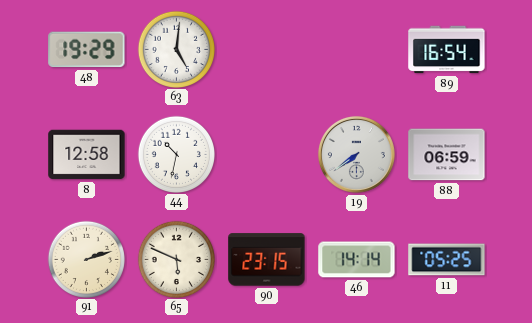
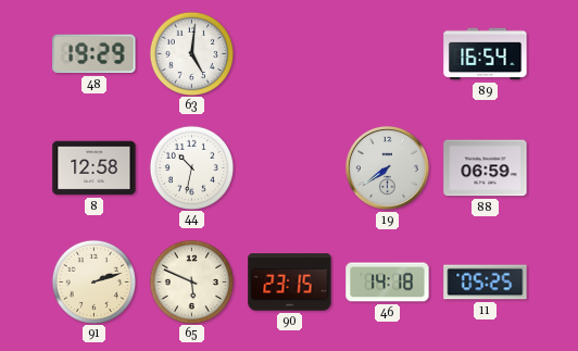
46: 14:14 -> 14:18 (388, 283)
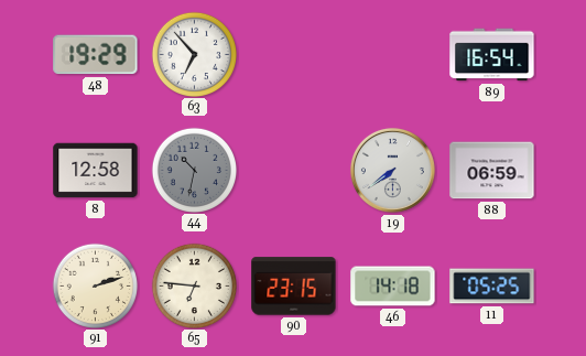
63: 5:01 -> 6:53 (194, 54)
44 dial: white -> grey (194, 170)
65: 5:49 -> 6:46 (194, 285)
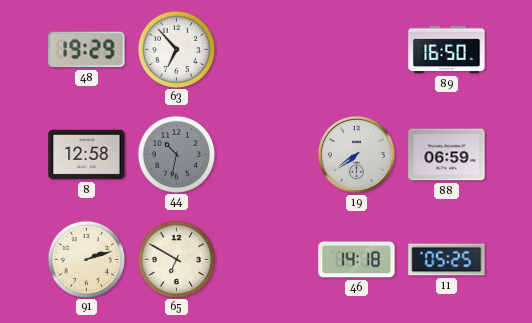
89: 16:54 -> 16:50 (447, 50)
65: 6:46 -> 6:50 (176, 259)
90: 23:15 -> none (294, 287)
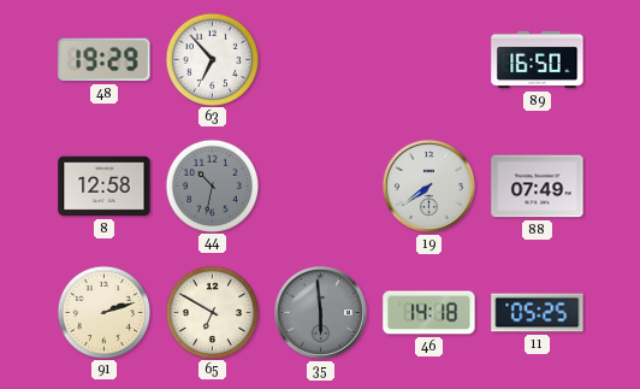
88: 06:59 -> 07:49 (538, 187)
35: none -> 5:59 (320, 312)
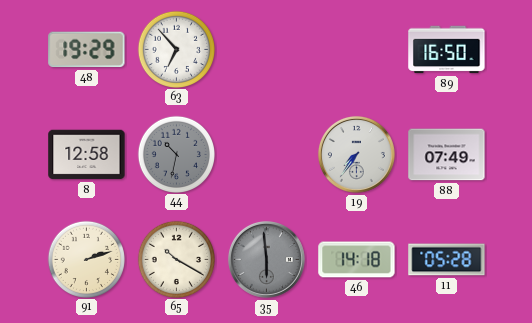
19: 7:39 -> 7:36 (356, 154)
65: 6:50 -> 10:20 (176, 259)
11: 05:25 -> 05:28 (447, 260)
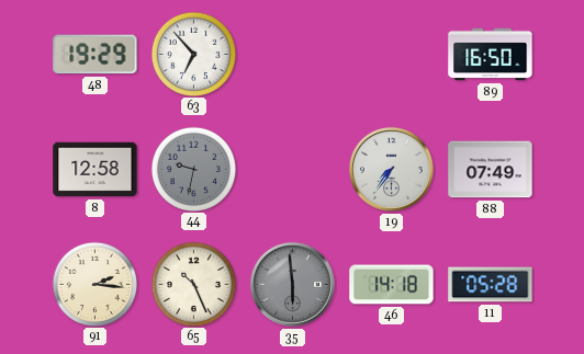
44: 10:32 -> 9:32 (193, 169)
91: 2:12 -> 2:16 (94, 284)
65: 10:20 -> 10:26 (193, 284)
